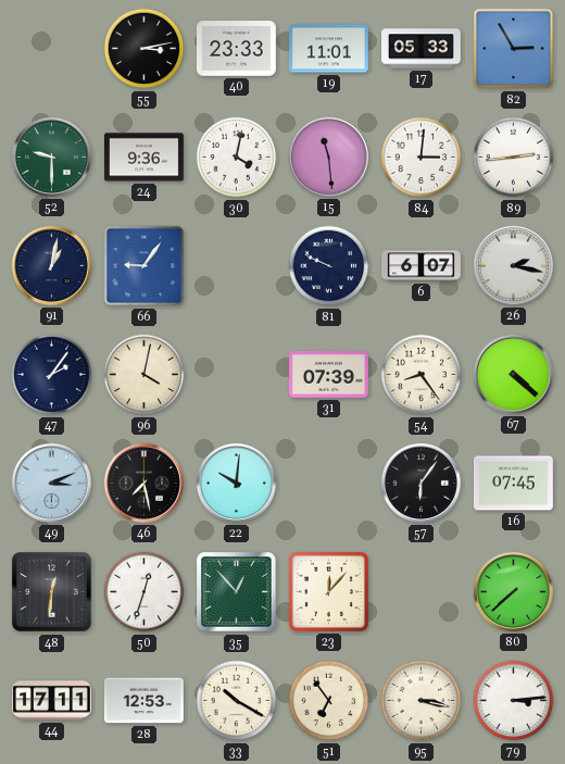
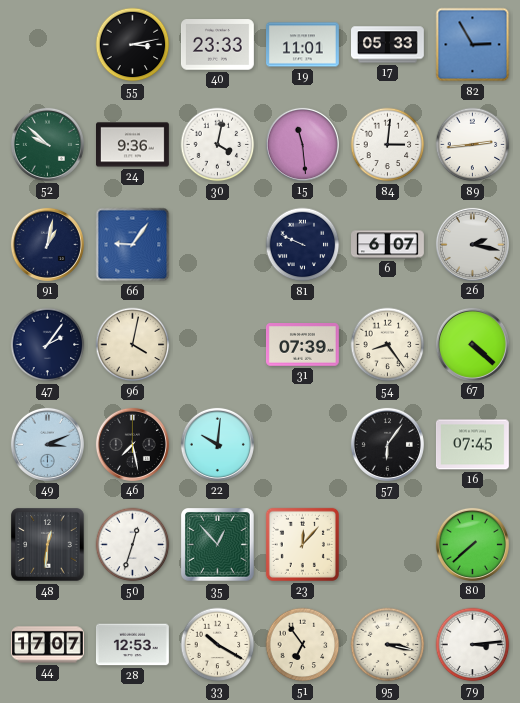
52: 9:30 -> 9:52 (47, 144)
44: 17:11 -> 17:07 (48, 645)
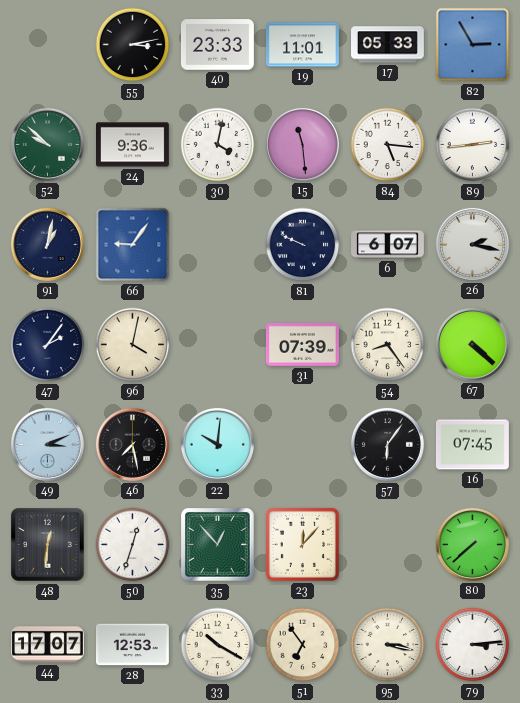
84: 3:01 -> 5:16 (388, 145)
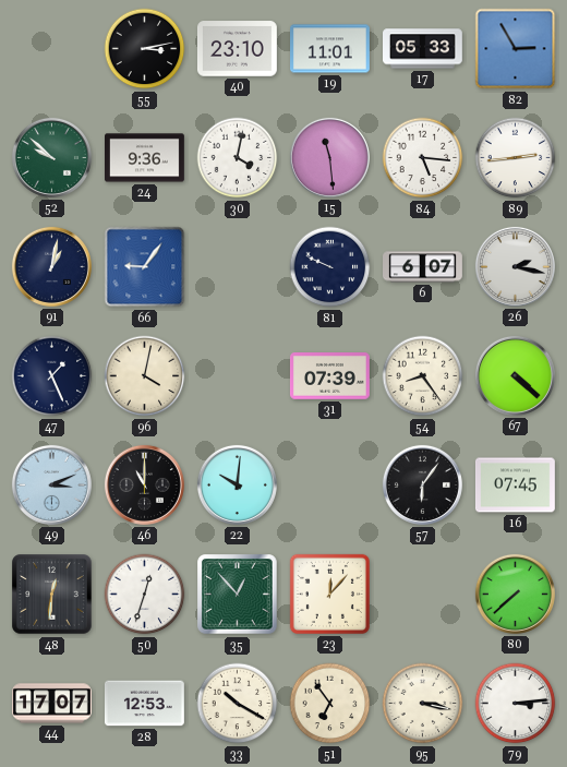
40: 23:33 -> 23:10 (237, 49)
47: 2:06 -> 1:26 (52, 376)
46: 7:28 -> 11:00 (144, 484)
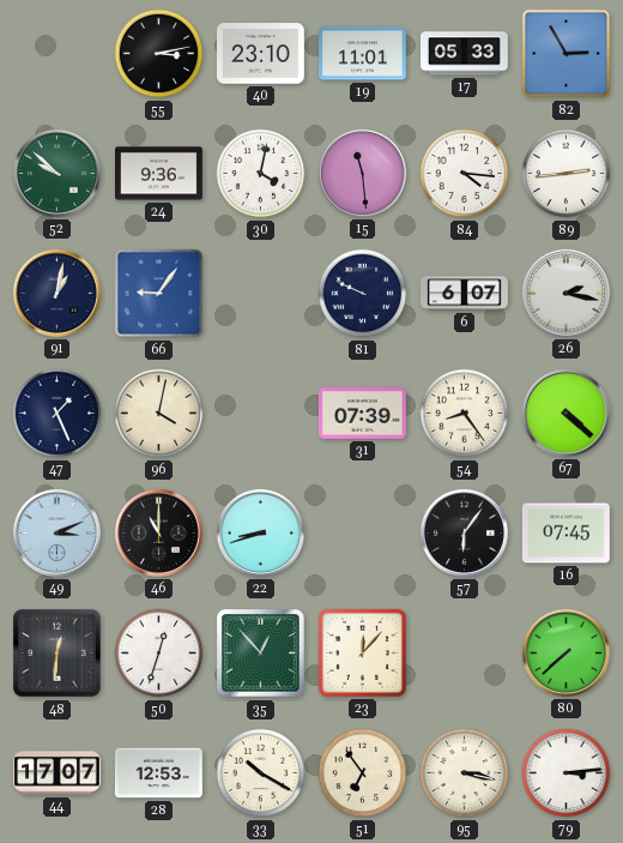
84: 5:16 -> 4:16 (465, 174)
22: 10:01 -> 8:42 (260, 532)
